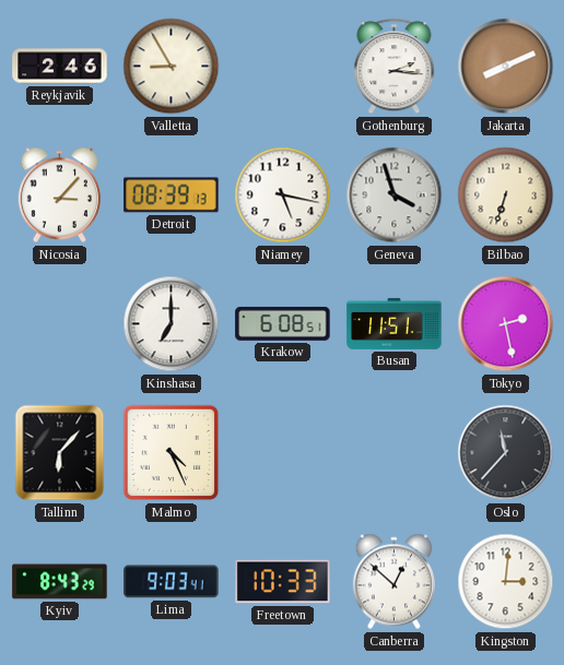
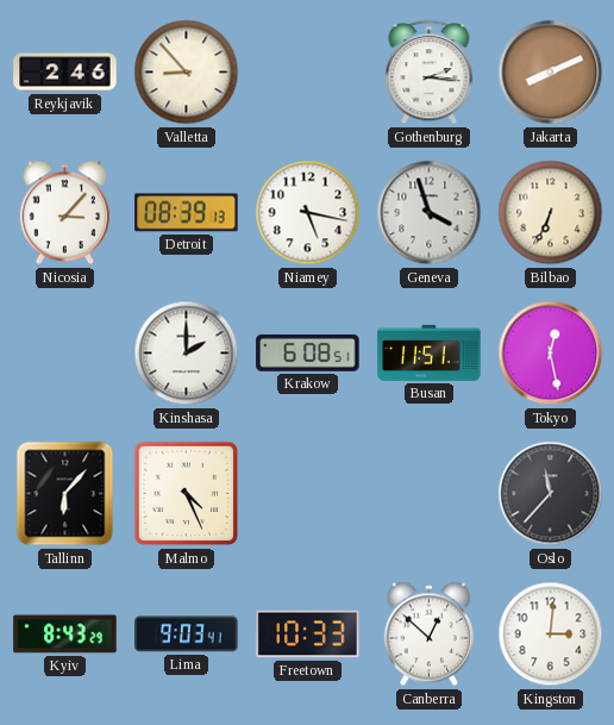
Valletta: 8:55 -> 8:53 (187, 73)
Bilbao: 6:33 -> 6:34 (551, 213)
Kinshasa: 7:00 -> 2:00 (187, 354)
Tokyo: 2:28 -> 12:28 (551, 354)
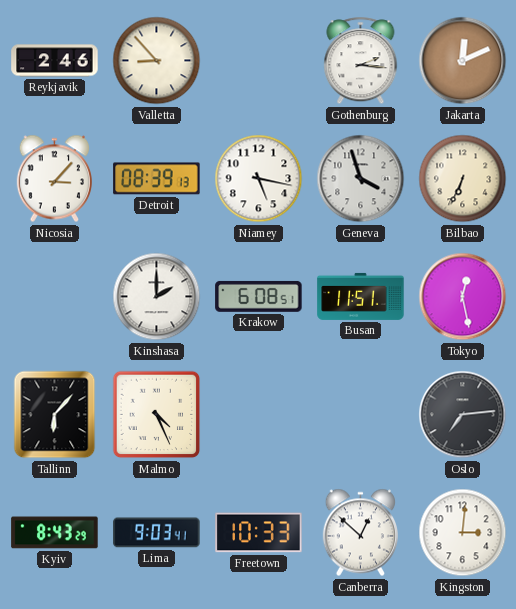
Jakarta: 8:11 -> 12:11 (463, 61)
Oslo: 11:37 -> 7:14 (463, 415)
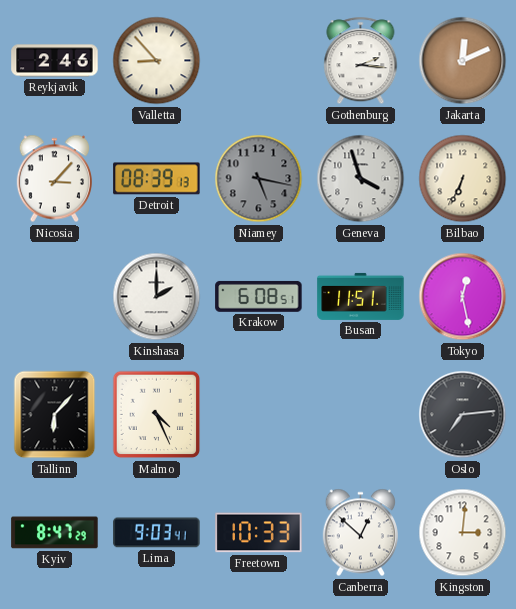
Niamey dial: white -> grey (259, 179)
Kyiv: 8:43 -> 8:47 (55, 533)
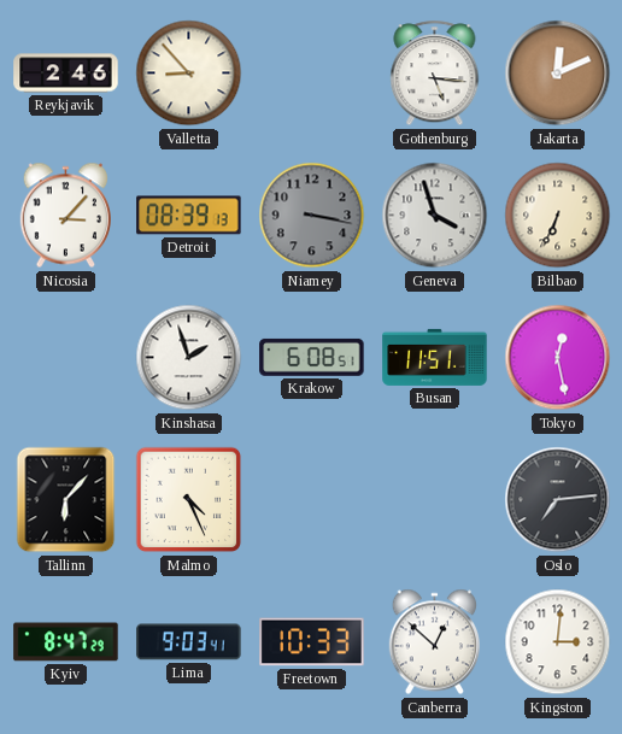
Gothenburg: 2:16 -> 5:16 (435, 74)
Niamey: 5:17 -> 3:17 (312, 216)
Kinshasa: 2:00 -> 1:57 (189, 358)
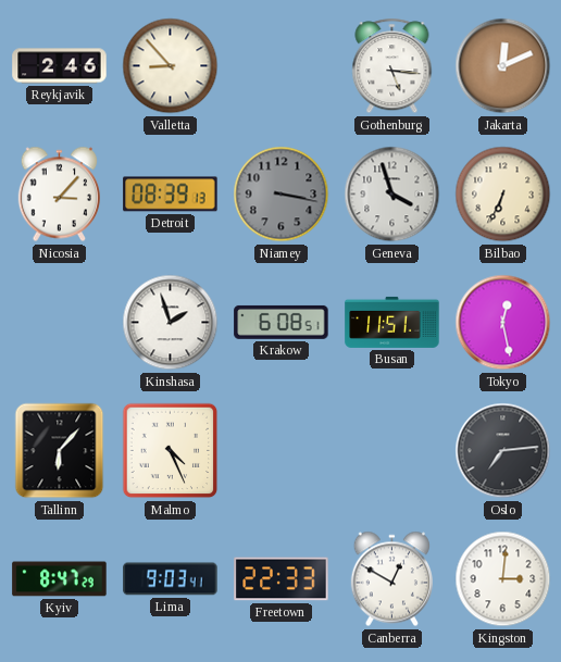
Freetown: 10:33 -> 22:33 (282, 579)
Canberra: 12:52 -> 12:50 (391, 579)
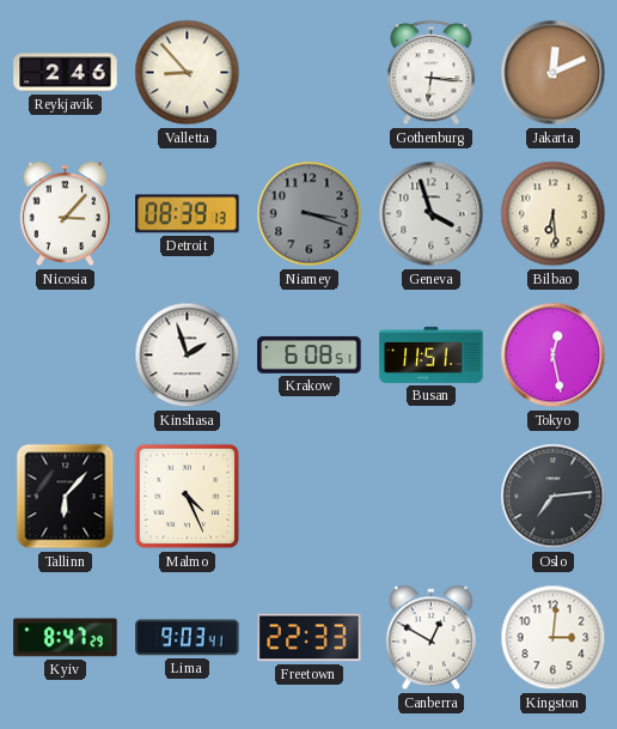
Gothenburg: 5:16 -> 6:16 (432, 73)
Niamey: 3:17 -> 3:18 (310, 214)
Bilbao: 6:34 -> 6:29 (554, 214)
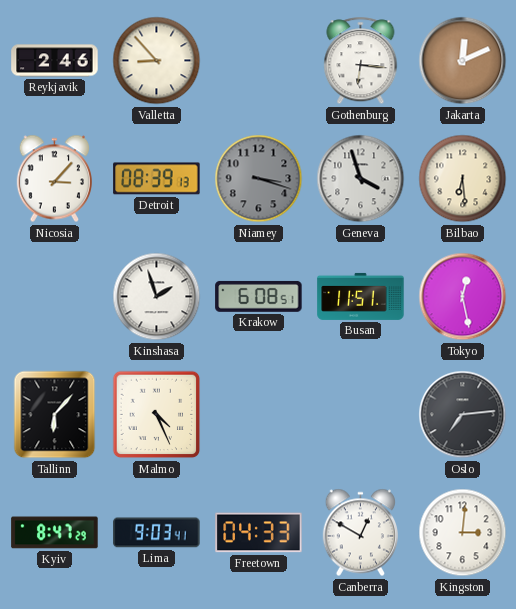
Freetown: 22:33 -> 04:33 (259, 533)
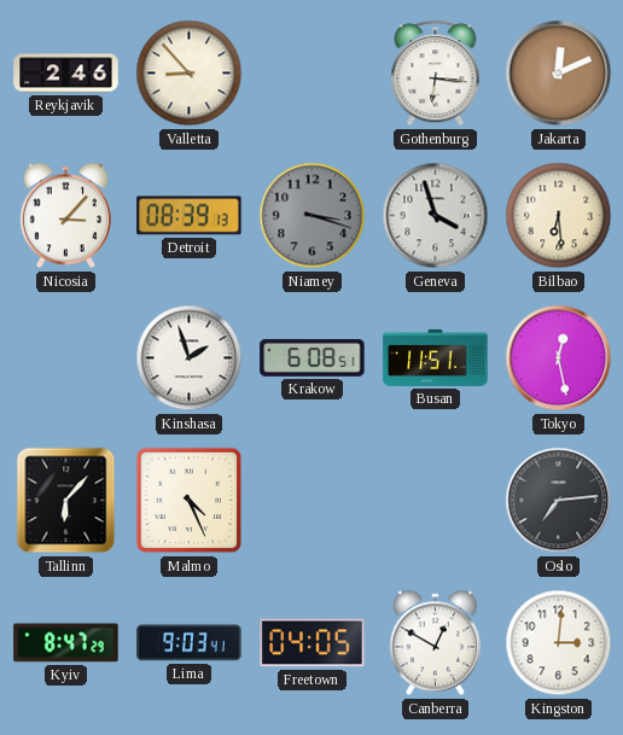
Freetown: 04:33 -> 04:05 (313, 643)
